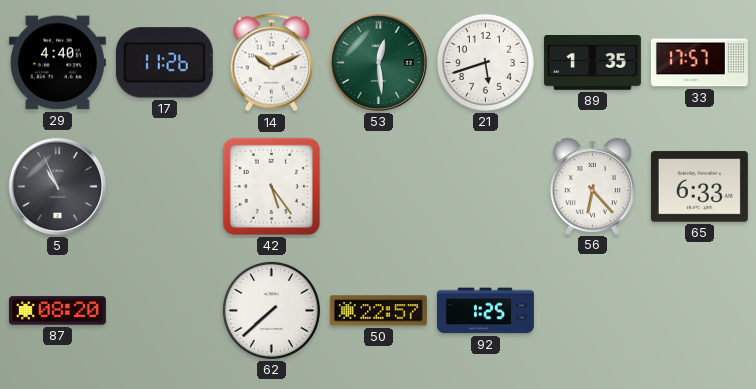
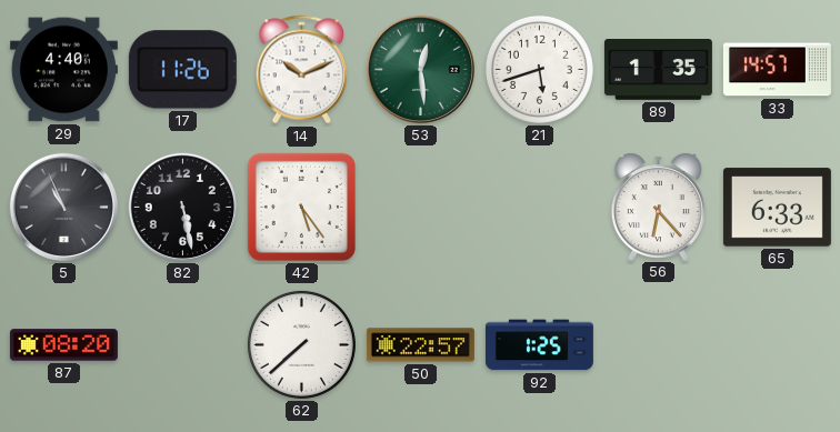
33: 17:57 -> 14:57 (777, 70)
82: none -> 5:28 (182, 207)
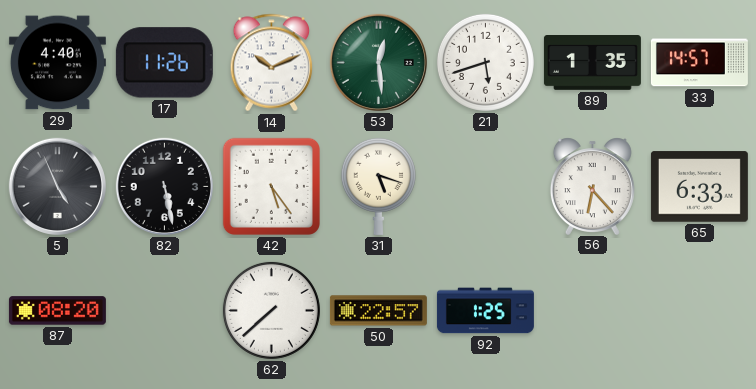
5: 10:56 -> 4:56 (57, 186)
31: none -> 5:18 (378, 186)
